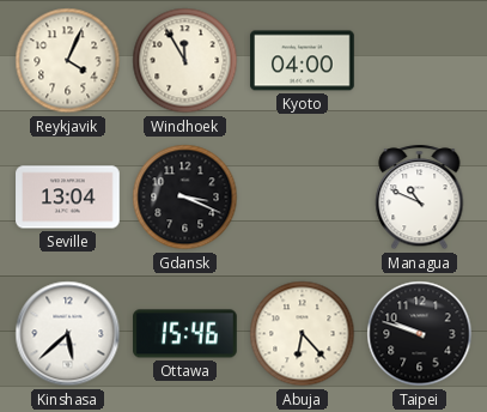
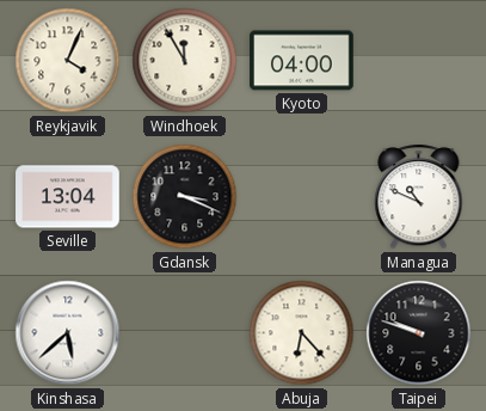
Ottawa: 15:46 -> none (185, 334)
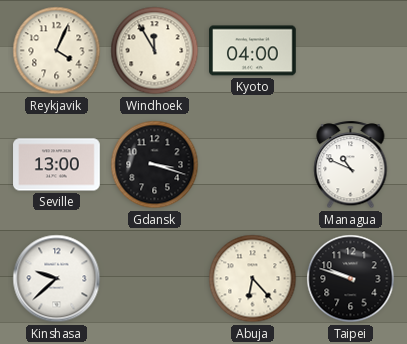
Seville: 13:04 -> 13:00 (57, 165)
Gdansk: 3:19 -> 3:18 (155, 165)
Kinshasa: 5:38 -> 9:38 (57, 279)
